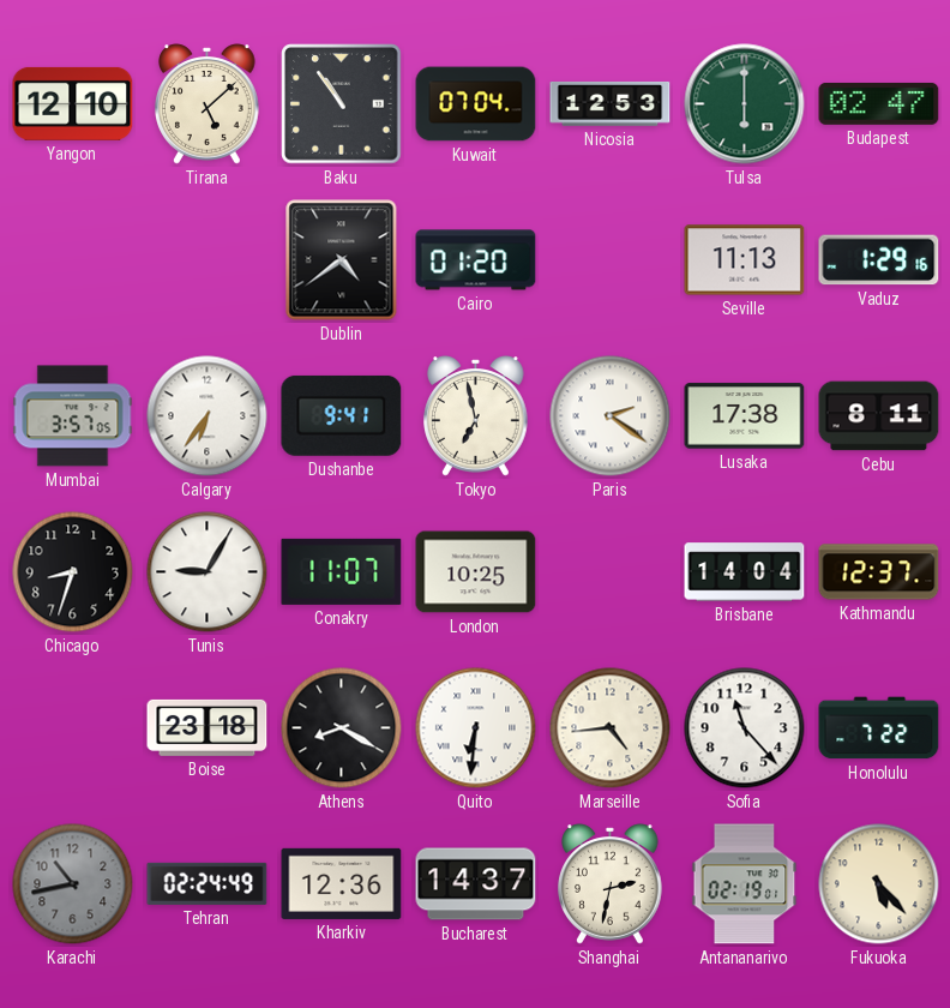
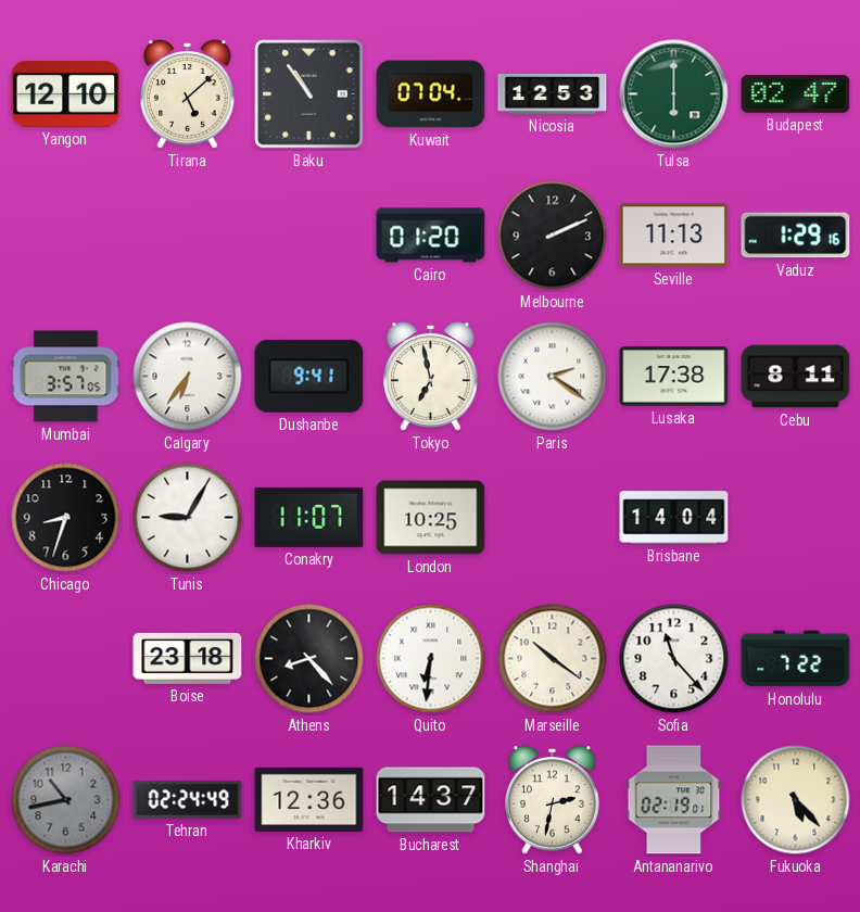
Dublin: 4:39 -> none (342, 260)
Melbourne: none -> 2:11 (553, 236)
Kathmandu: 12:37 -> none (879, 572)
Athens: 8:20 -> 8:23 (309, 659)
Marseille: 4:44 -> 10:21 (553, 659)
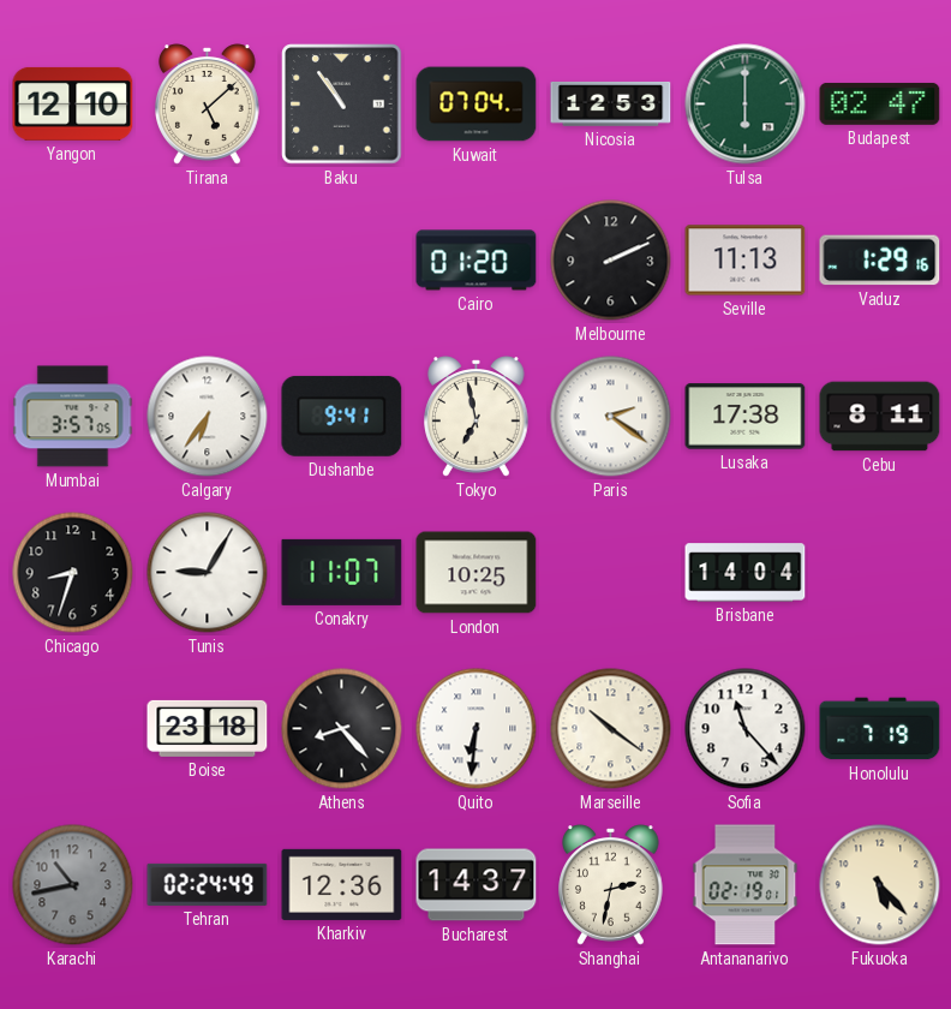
Honolulu: 7:22 -> 7:19 (880, 729)
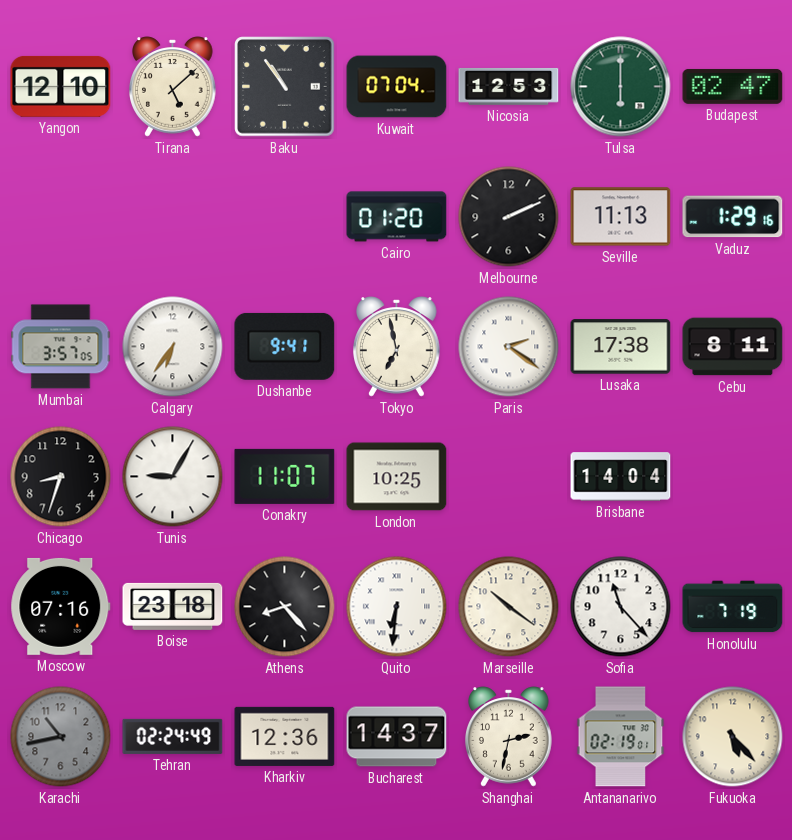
Moscow: none -> 07:16 (61, 606)
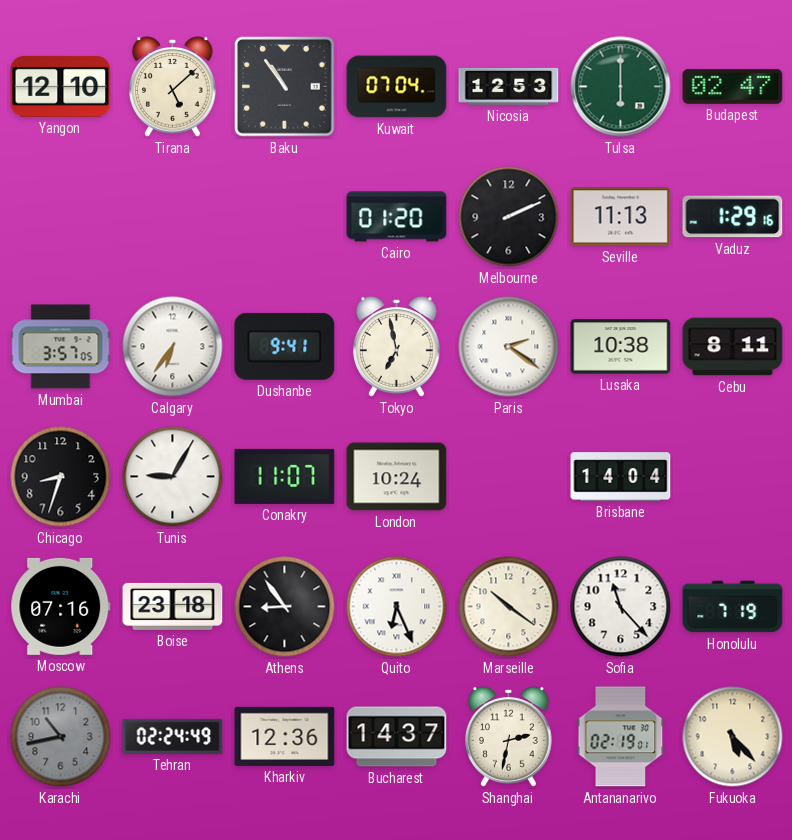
Lusaka: 17:38 -> 10:38 (621, 347)
London: 10:25 -> 10:24 (397, 477)
Athens: 8:23 -> 8:54 (285, 607)
Quito: 6:31 -> 6:26 (397, 607)
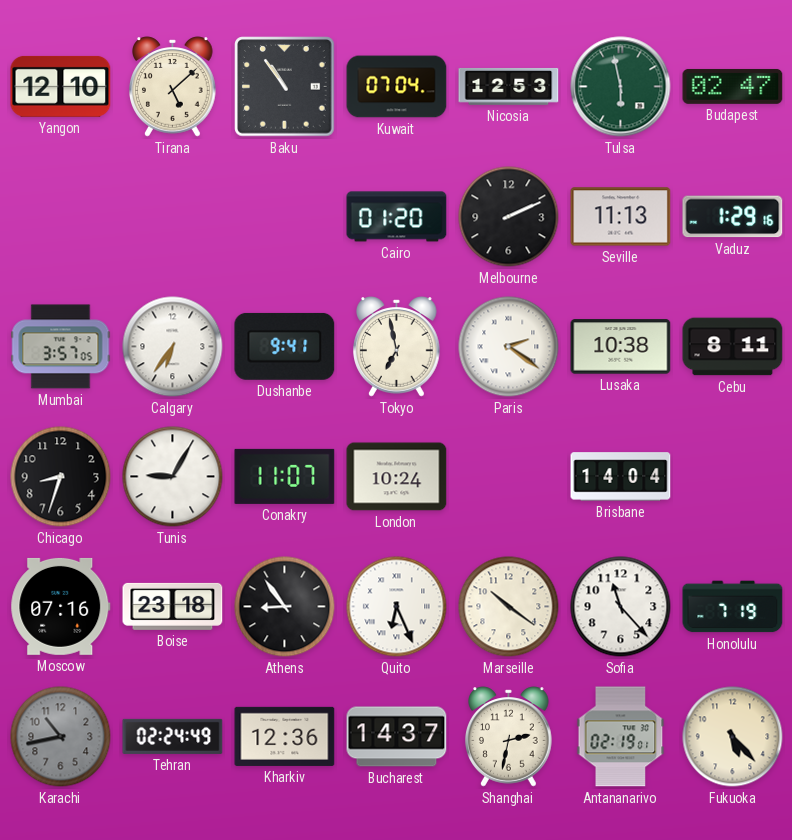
Tulsa: 6:00 -> 5:58 (621, 87)
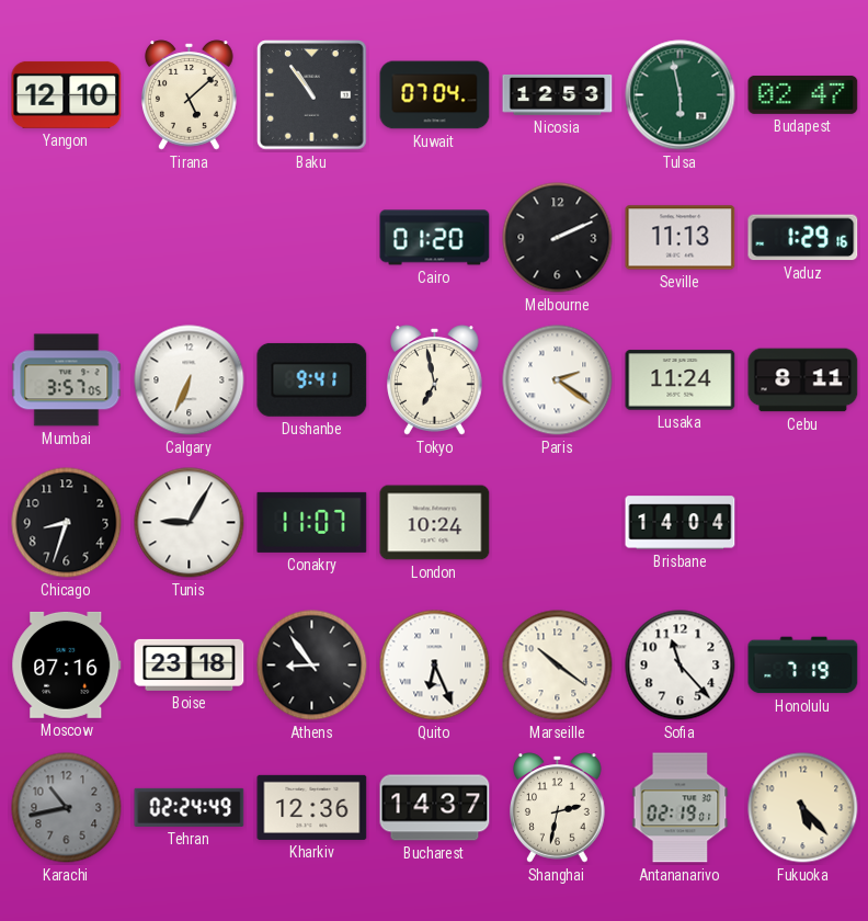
Calgary: 6:36 -> 6:34 (190, 380)
Lusaka: 10:38 -> 11:24 (681, 380)
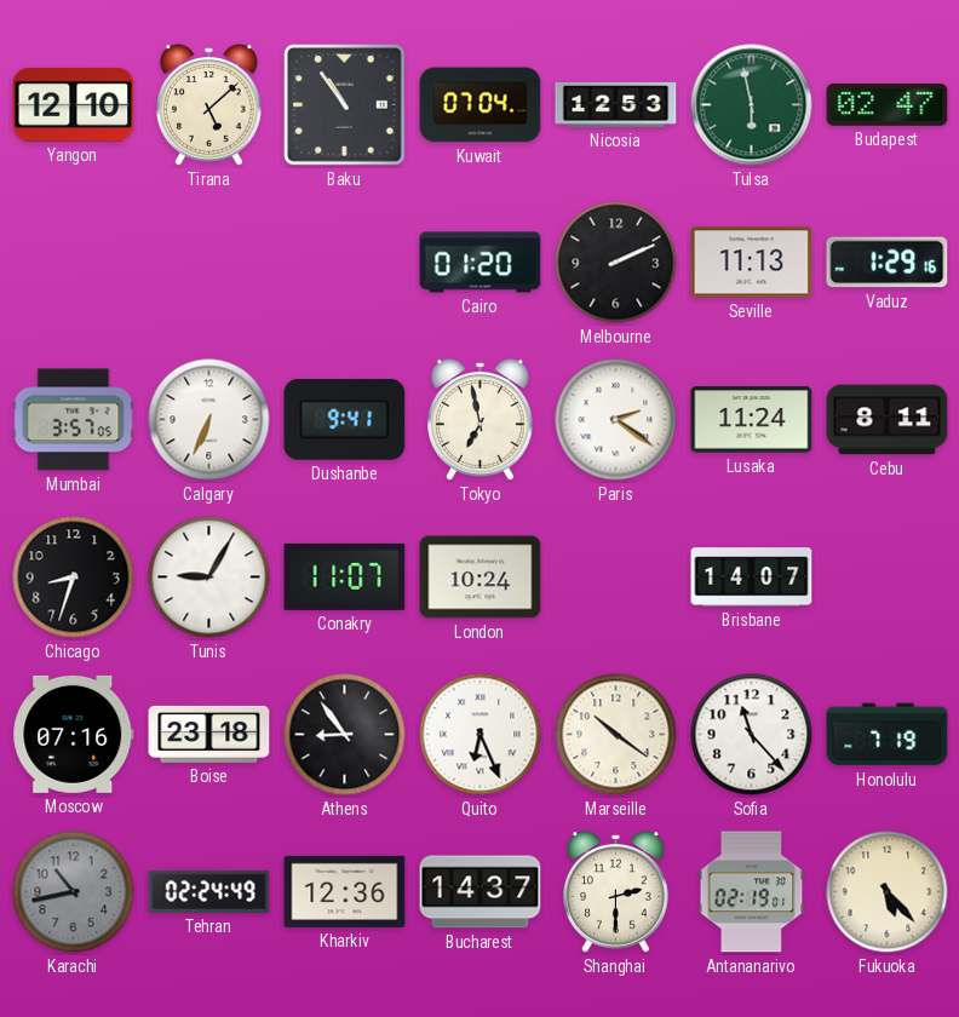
Brisbane: 14:04 -> 14:07 (752, 578)
Shanghai: 2:32 -> 2:30 (616, 892)
